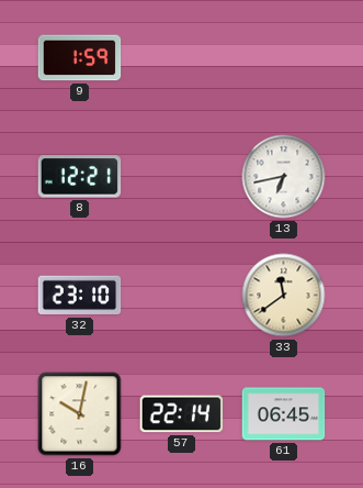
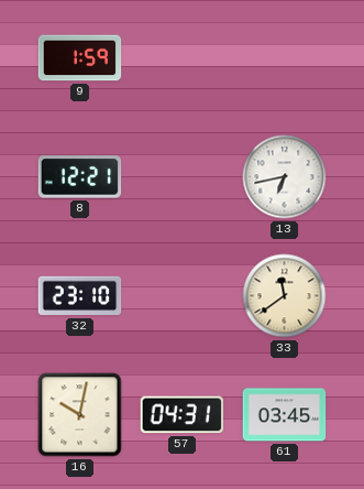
57: 22:14 -> 04:31 (183, 415)
61: 06:45 -> 03:45 (285, 415)
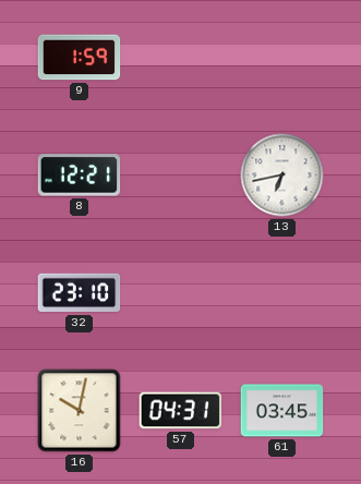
33: 11:39 -> none (285, 296)
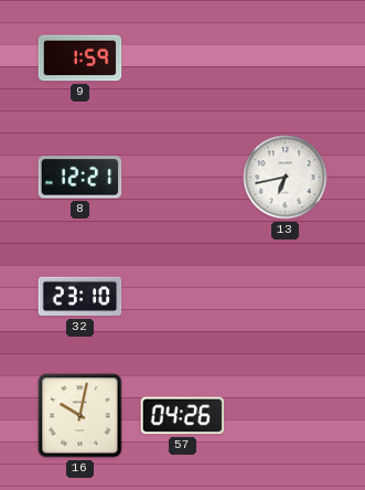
57: 04:31 -> 04:26 (183, 416)
61: 03:45 -> none (282, 411)
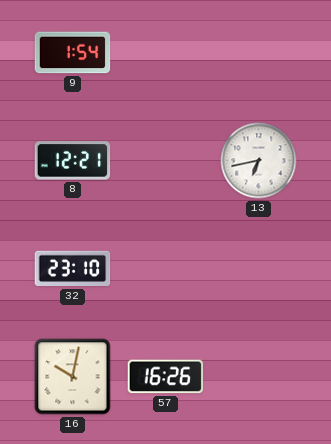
9: 1:59 -> 1:54 (73, 53)
57: 04:26 -> 16:26 (166, 377)
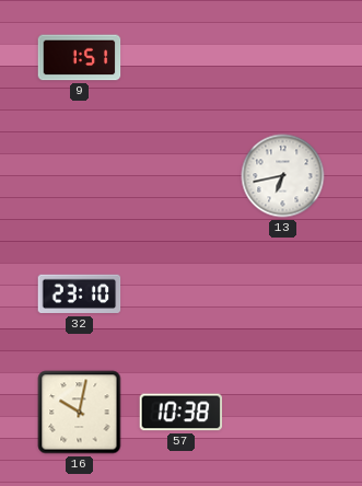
9: 1:54 -> 1:51 (80, 58)
8: 12:21 -> none (73, 161)
57: 16:26 -> 10:38 (182, 413)
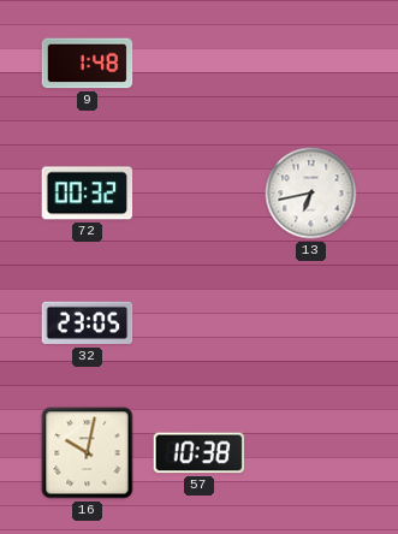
9: 1:51 -> 1:48 (88, 64)
72: none -> 00:32 (88, 194)
32: 23:10 -> 23:05 (88, 324)
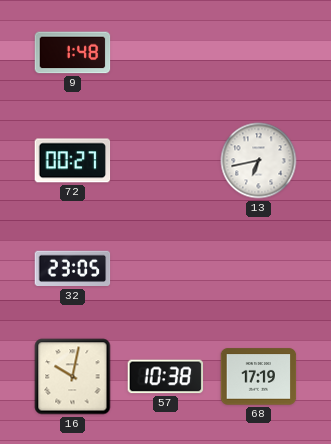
72: 00:32 -> 00:27 (73, 161)
68: none -> 17:19 (259, 377)
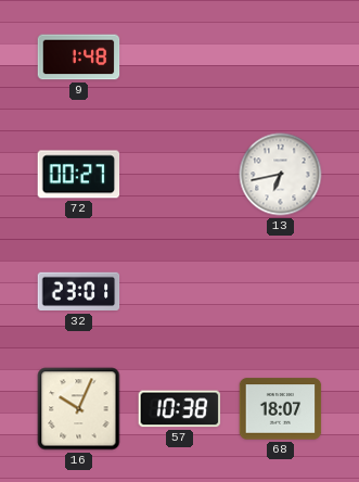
32: 23:05 -> 23:01 (79, 292)
16: 10:02 -> 10:04 (79, 409)
68: 17:19 -> 18:07 (281, 409)
